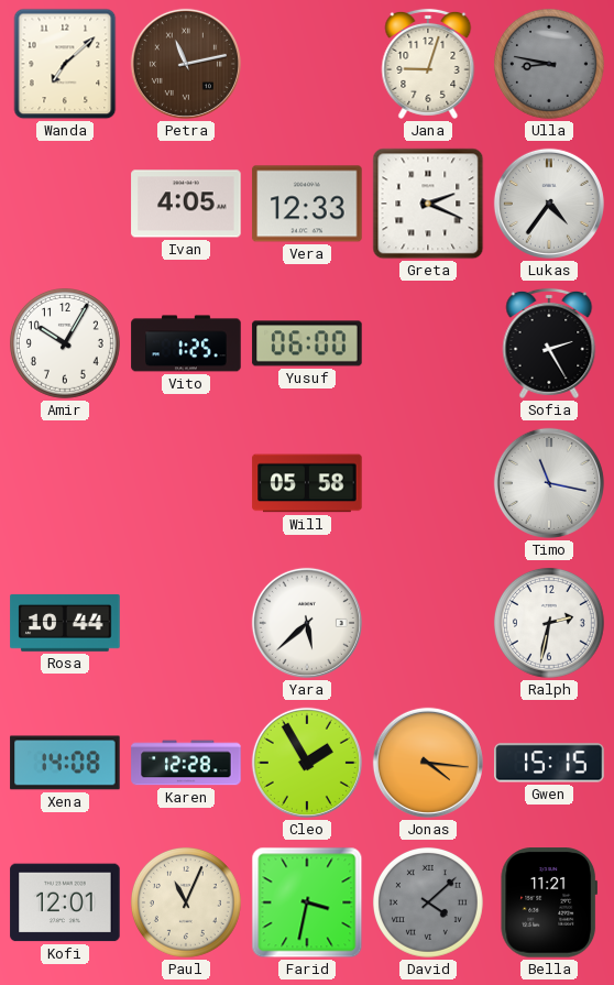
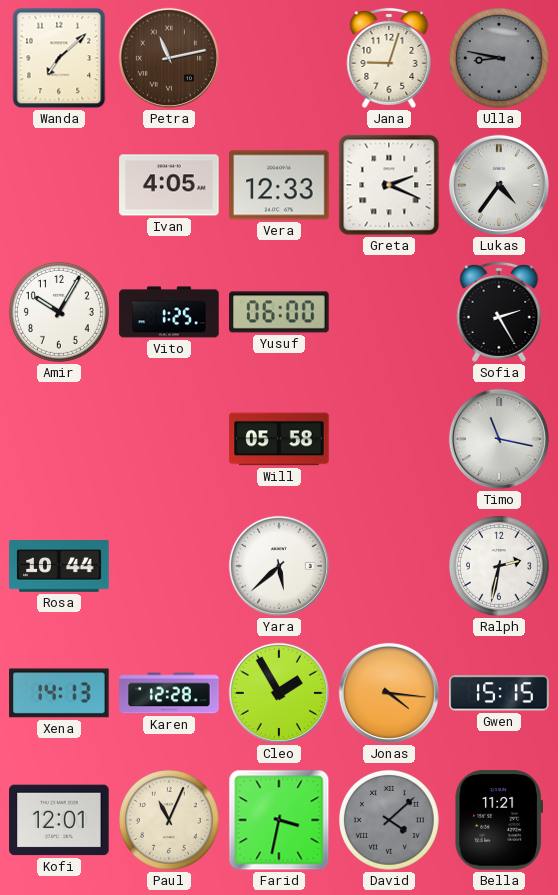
Xena: 14:08 -> 14:13 (59, 693)
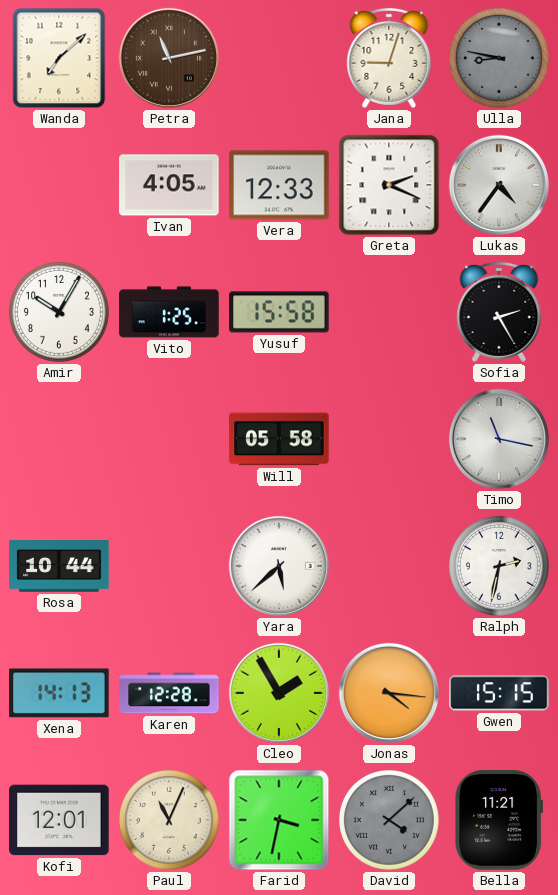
Yusuf: 06:00 -> 15:58 (279, 312)
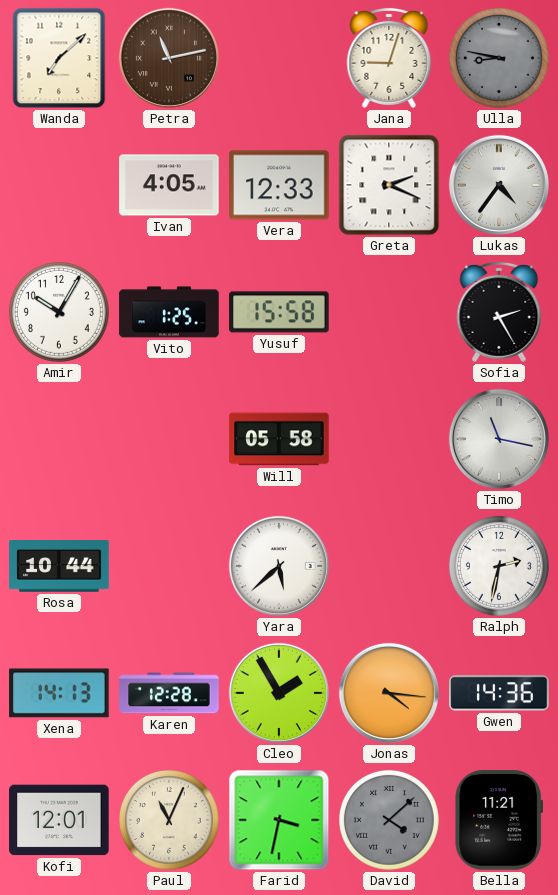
Gwen: 15:15 -> 14:36 (499, 693)
